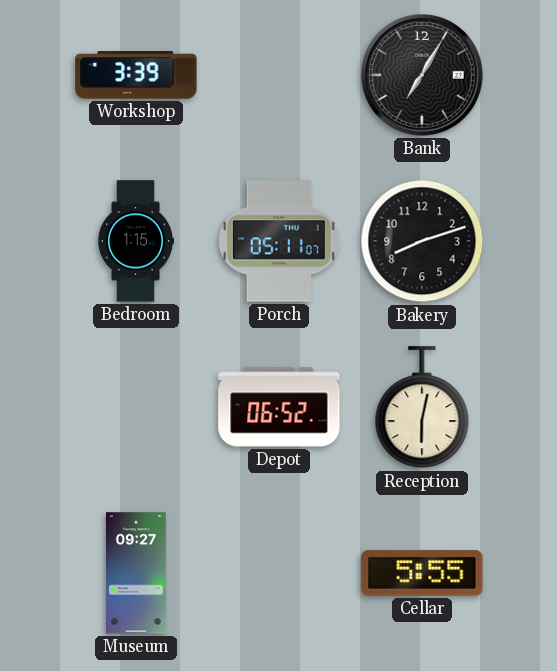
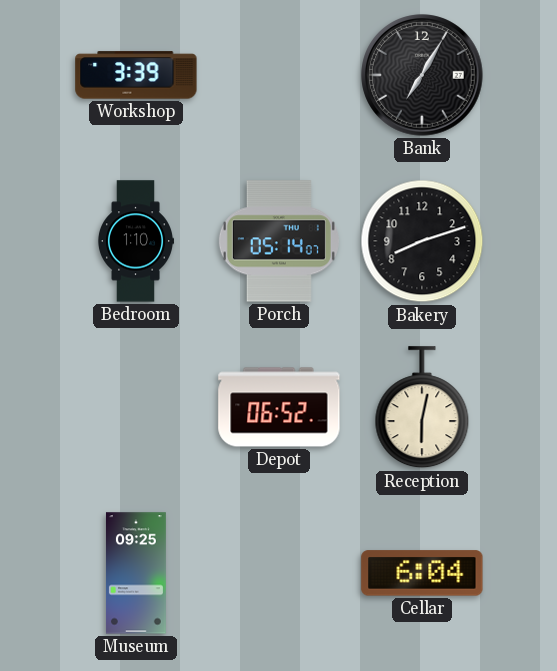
Bedroom: 1:15 -> 1:10 (135, 241)
Porch: 05:11 -> 05:14 (279, 241)
Museum: 09:27 -> 09:25 (136, 573)
Cellar: 5:55 -> 6:04 (422, 573)
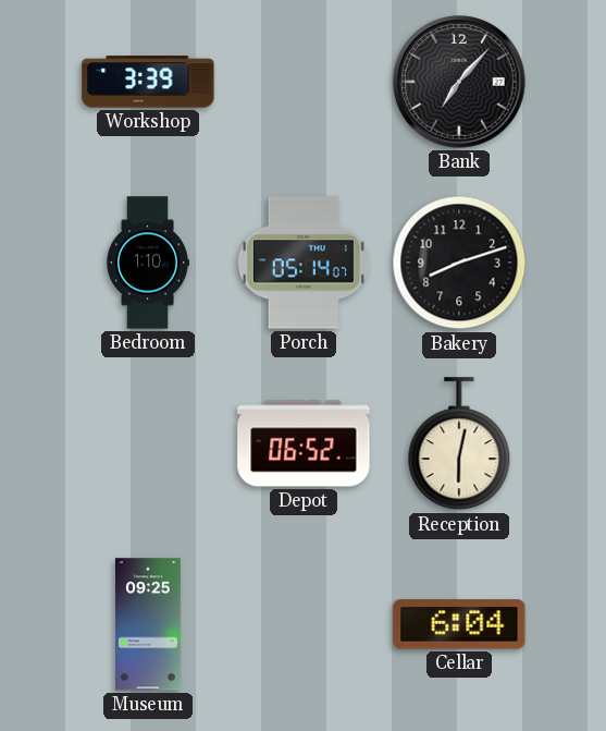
Bank: 7:05 -> 7:07 (459, 82)
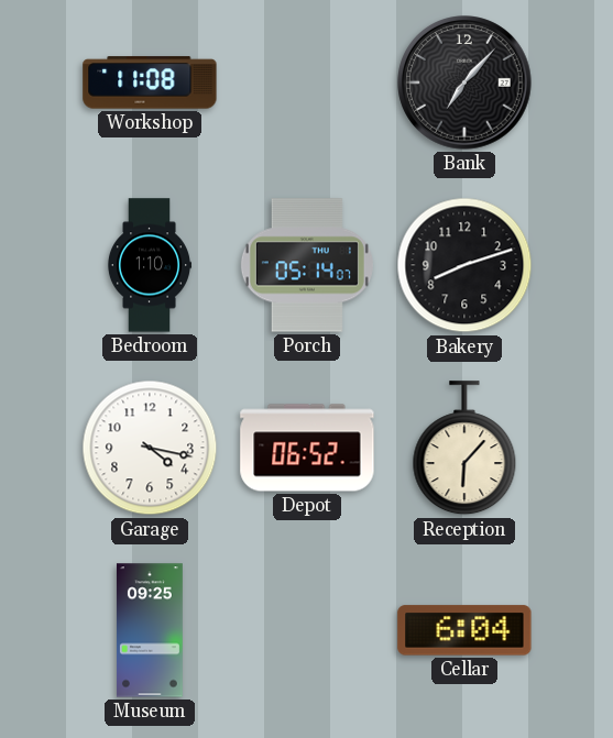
Workshop: 3:39 -> 11:08 (150, 82)
Garage: none -> 4:17 (150, 448)
Reception: 6:02 -> 6:07 (464, 449)
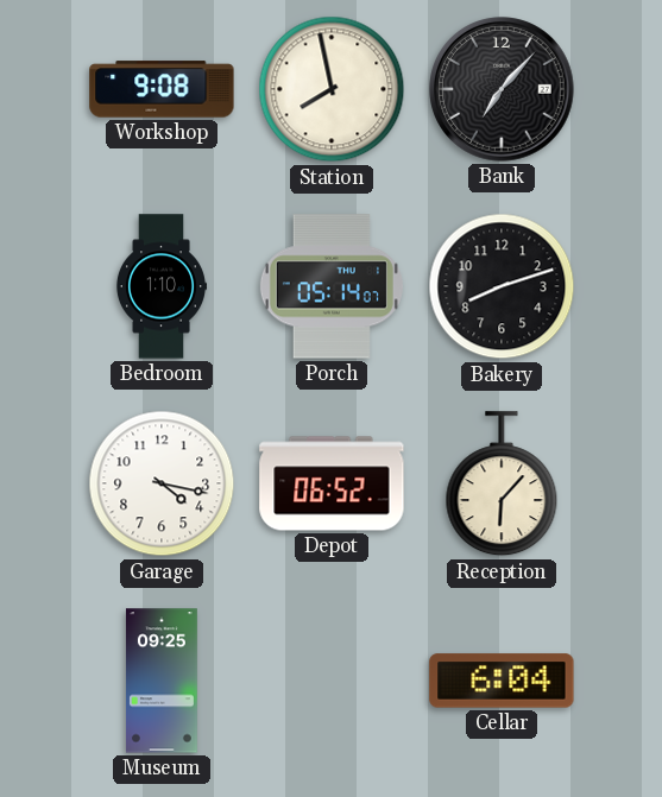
Workshop: 11:08 -> 9:08 (162, 89)
Station: none -> 7:58 (332, 89)
